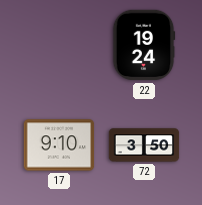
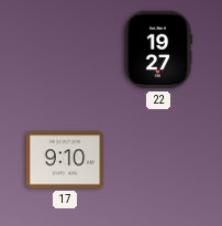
22: 19:24 -> 19:27 (158, 50)
72: 3:50 -> none (144, 145)
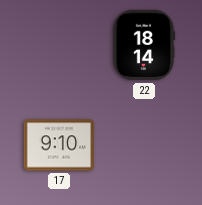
22: 19:27 -> 18:14 (144, 45)
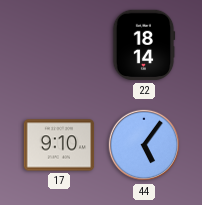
44: none -> 5:06 (144, 145)
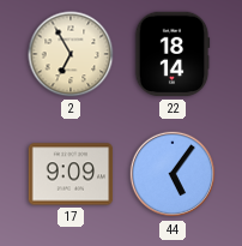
2: none -> 6:55 (71, 54)
17: 9:10 -> 9:09 (71, 174)
